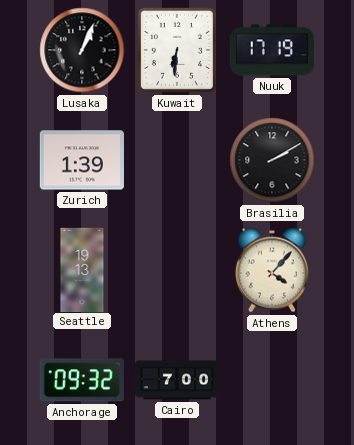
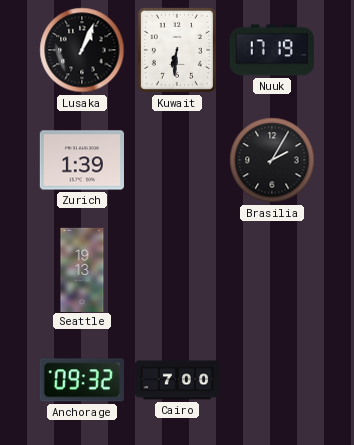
Brasilia: 2:10 -> 2:05 (272, 160)
Athens: 4:07 -> none (272, 270)
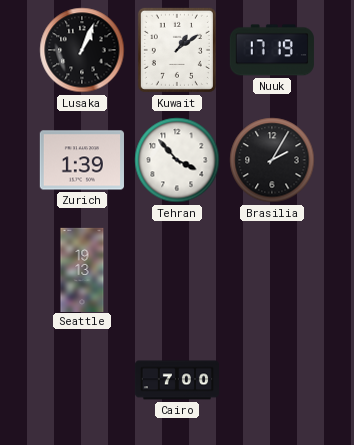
Kuwait: 6:31 -> 1:09 (177, 50)
Tehran: none -> 3:53 (177, 160)
Anchorage: 09:32 -> none (82, 380)
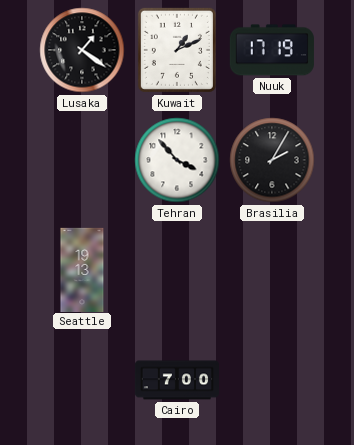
Lusaka: 1:04 -> 1:21 (82, 50)
Kuwait: 1:09 -> 1:11 (177, 50)
Zurich: 1:39 -> none (82, 160)
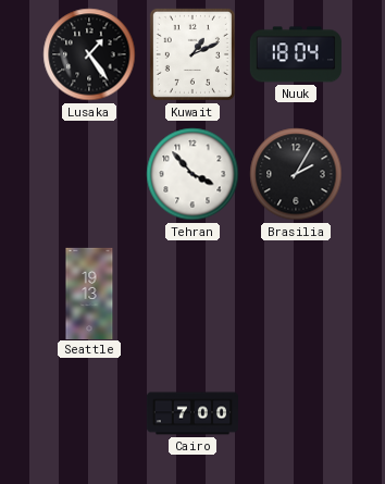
Lusaka: 1:21 -> 1:24 (89, 54)
Nuuk: 17:19 -> 18:04 (296, 54)
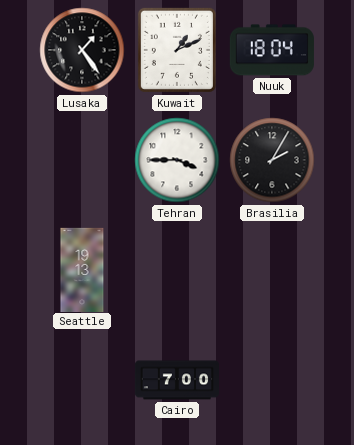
Tehran: 3:53 -> 3:45 (177, 160)
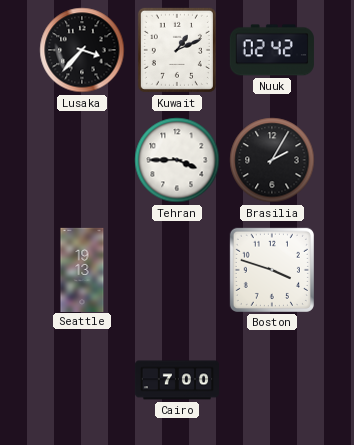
Lusaka: 1:24 -> 3:37 (82, 50)
Nuuk: 18:04 -> 02:42 (272, 50)
Boston: none -> 3:48 (272, 270)
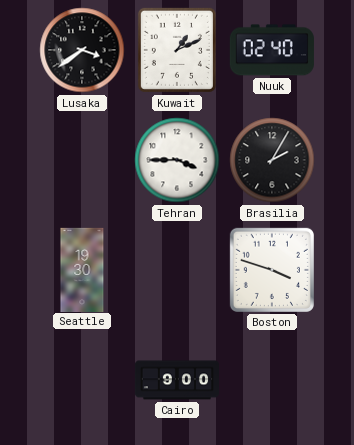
Lusaka: 3:37 -> 3:39 (82, 50)
Nuuk: 02:42 -> 02:40 (272, 50)
Seattle: 19:13 -> 19:30 (82, 269)
Cairo: 7:00 -> 9:00 (176, 380)
